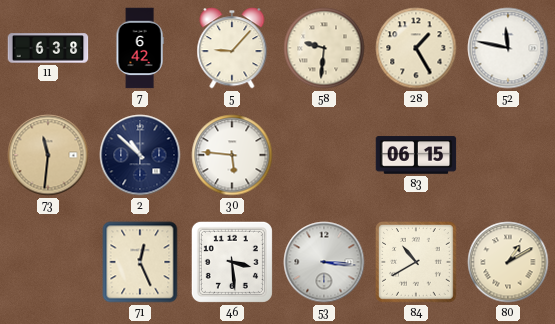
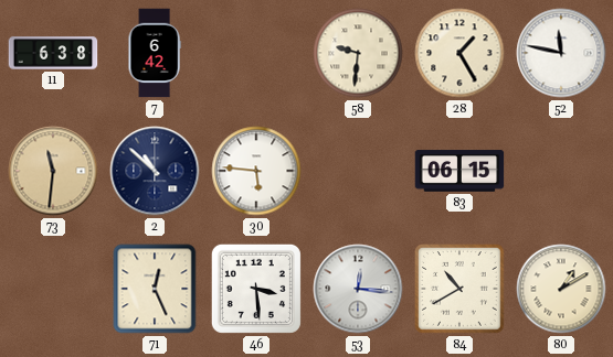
5: 9:07 -> none (232, 48)
53: 3:16 -> 12:16 (358, 289)
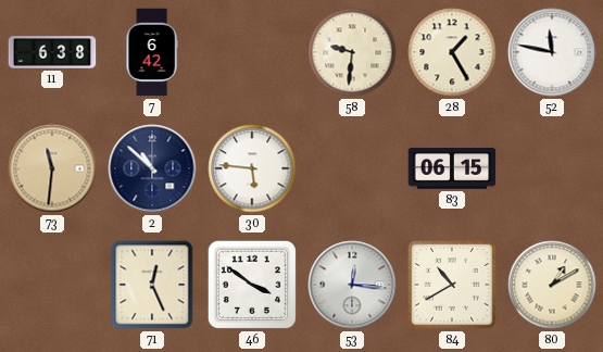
46: 3:29 -> 3:51 (252, 285)
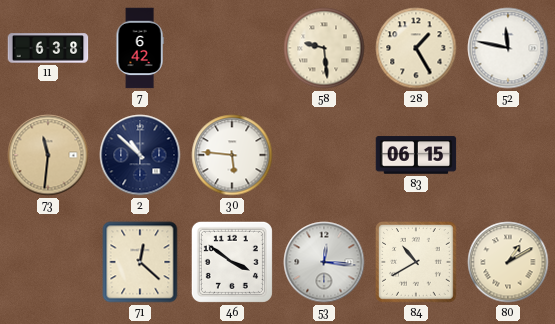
58: 9:31 -> 9:29 (324, 48)
71: 12:26 -> 12:22 (140, 262)
